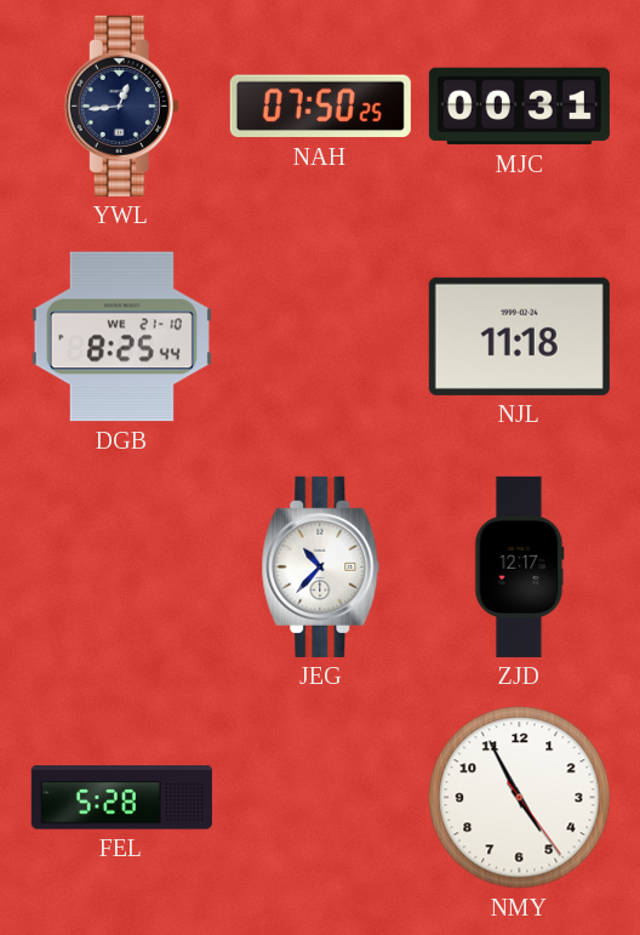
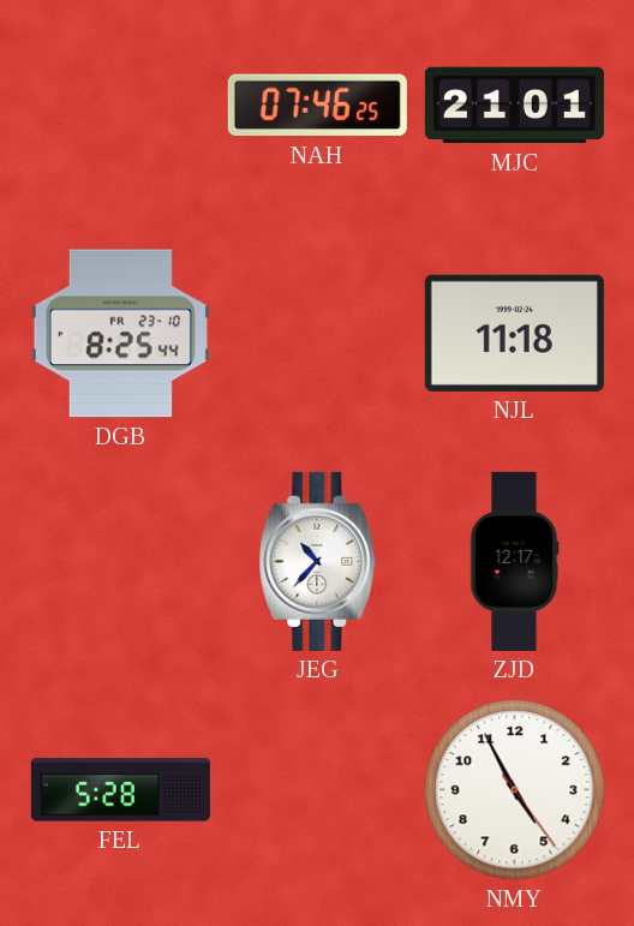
YWL: 12:44 -> none (121, 106)
NAH: 07:50 -> 07:46 (317, 106)
MJC: 00:31 -> 21:01 (514, 106)
DGB date: WE 21-10 -> FR 23-10 (120, 334)
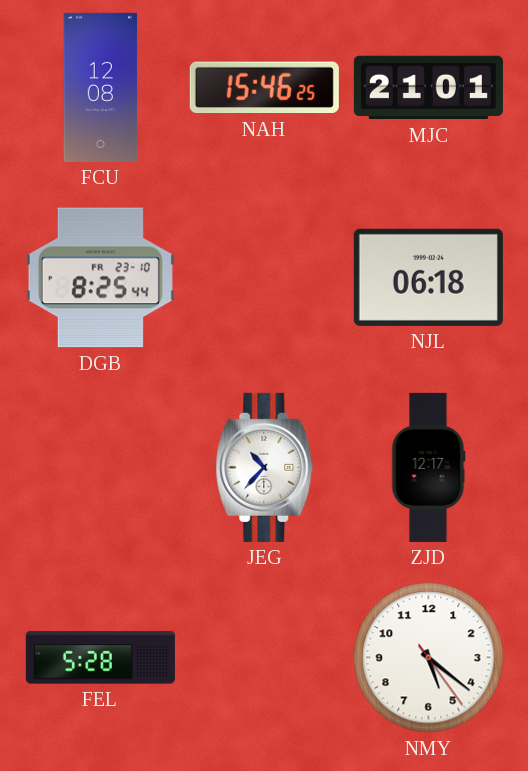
FCU: none -> 12:08 (101, 87)
NAH: 07:46 -> 15:46 (264, 88)
NJL: 11:18 -> 06:18 (428, 277)
NMY: 4:55 -> 5:21 (429, 658)
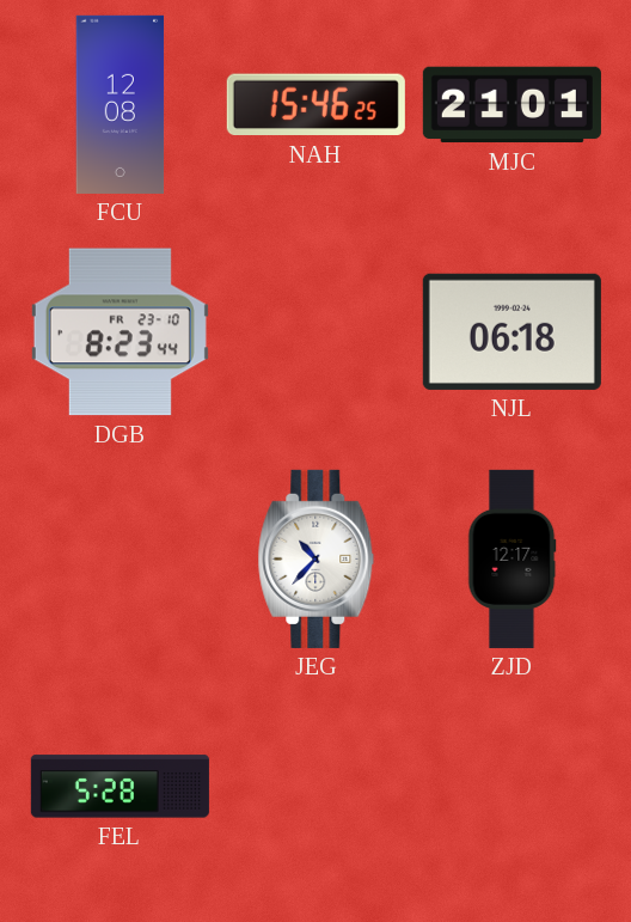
DGB: 8:25 -> 8:23 (120, 332)
NMY: 5:21 -> none (429, 658)
